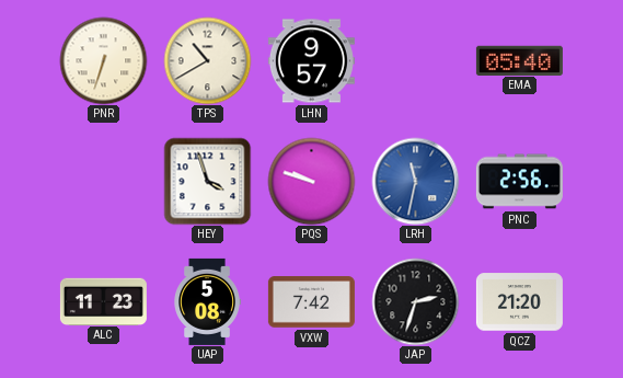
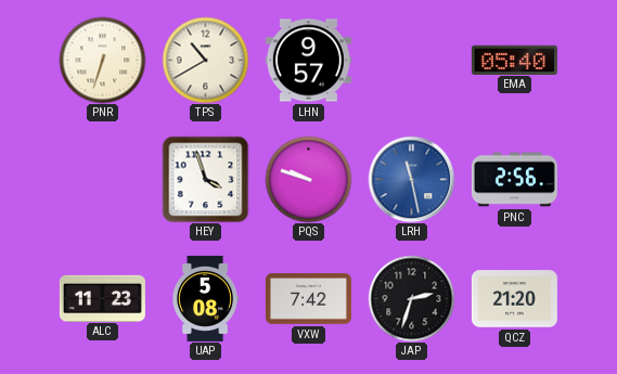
LRH: 11:32 -> 11:28 (411, 179)
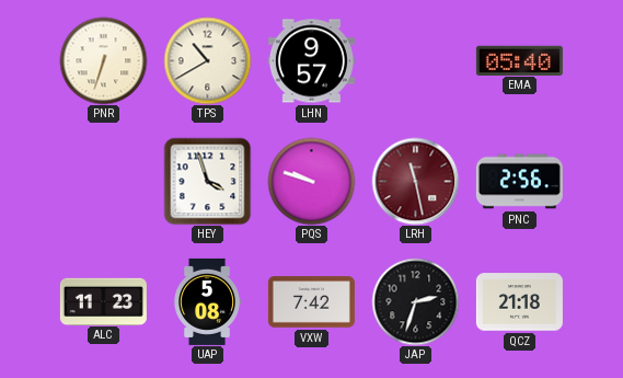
LRH dial: blue -> burgundy (415, 181)
QCZ: 21:20 -> 21:18 (519, 302)
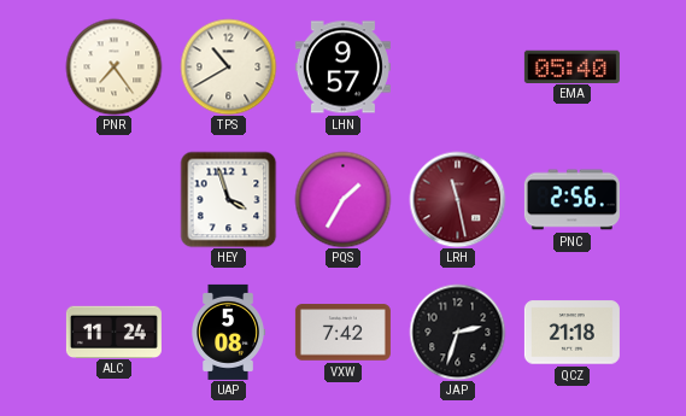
PNR: 6:33 -> 7:24 (113, 66)
PQS: 9:48 -> 1:35 (342, 199)
ALC: 11:23 -> 11:24 (113, 332)
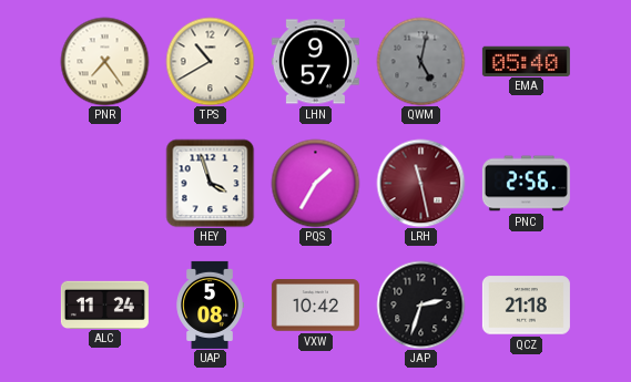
QWM: none -> 5:02 (420, 61)
VXW: 7:42 -> 10:42 (315, 306)
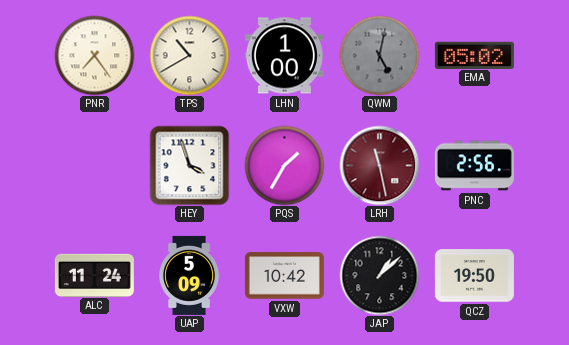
LHN: 9:57 -> 1:00 (284, 56)
EMA: 05:40 -> 05:02 (474, 55)
UAP: 5:08 -> 5:09 (189, 275)
JAP: 2:33 -> 1:08 (379, 275)
QCZ: 21:18 -> 19:50 (474, 276)
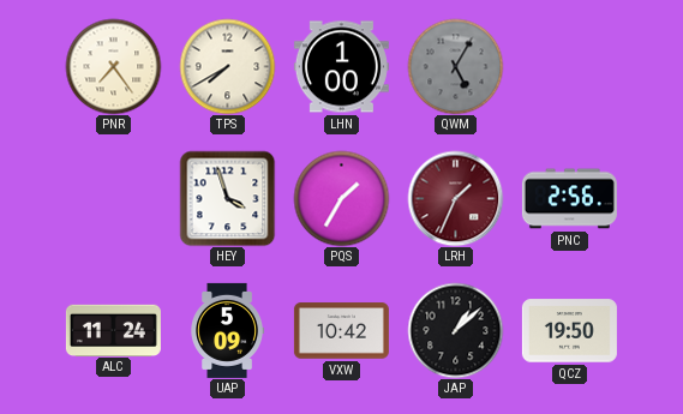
TPS: 10:40 -> 7:40 (227, 66)
QWM: 5:02 -> 5:05 (455, 66)
EMA: 05:02 -> none (474, 55)
LRH: 11:28 -> 1:34 (455, 198)
